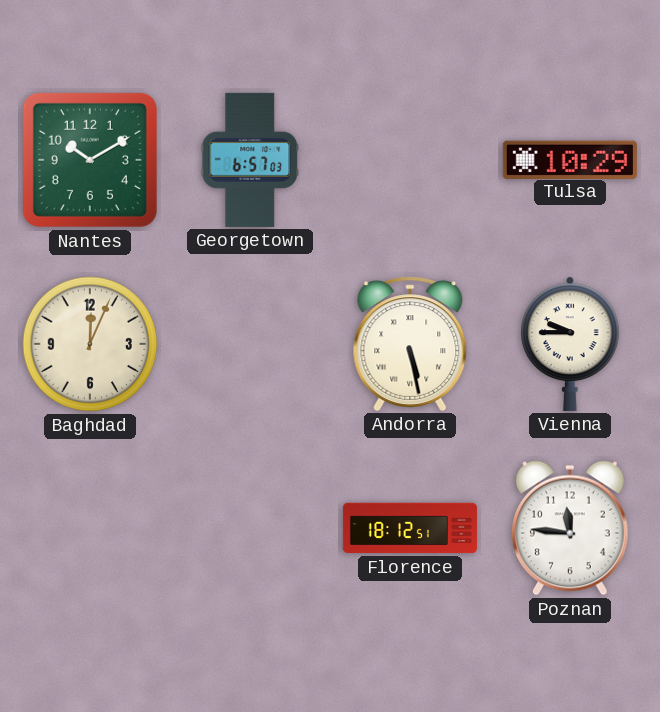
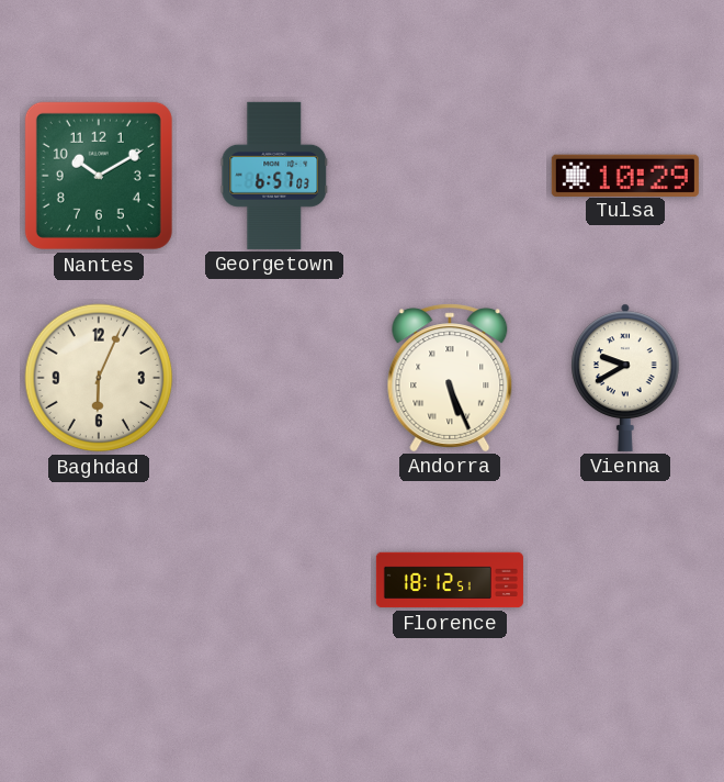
Baghdad: 12:04 -> 6:04 (99, 378)
Andorra: 5:28 -> 5:26 (450, 378)
Vienna: 9:45 -> 9:40 (626, 378)
Poznan: 11:46 -> none (570, 528)
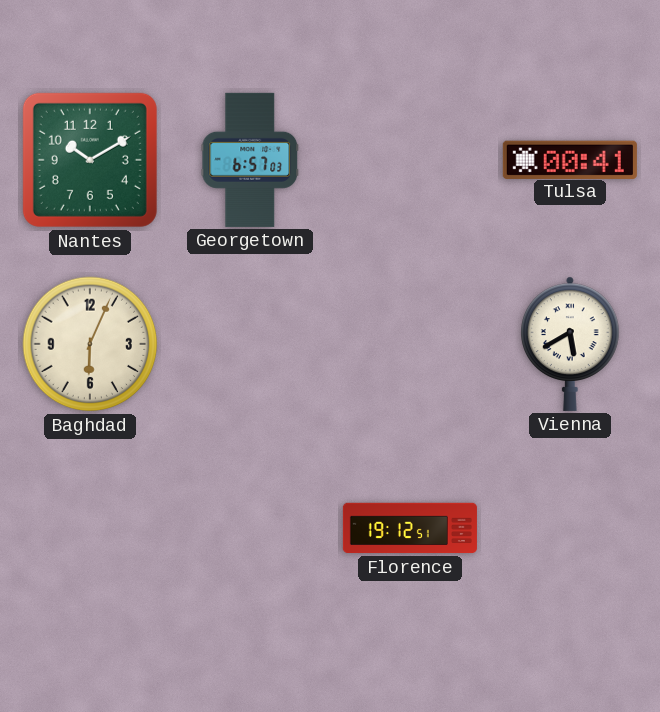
Tulsa: 10:29 -> 00:41 (570, 159)
Andorra: 5:26 -> none (450, 378)
Vienna: 9:40 -> 5:40 (571, 344)
Florence: 18:12 -> 19:12 (410, 528)
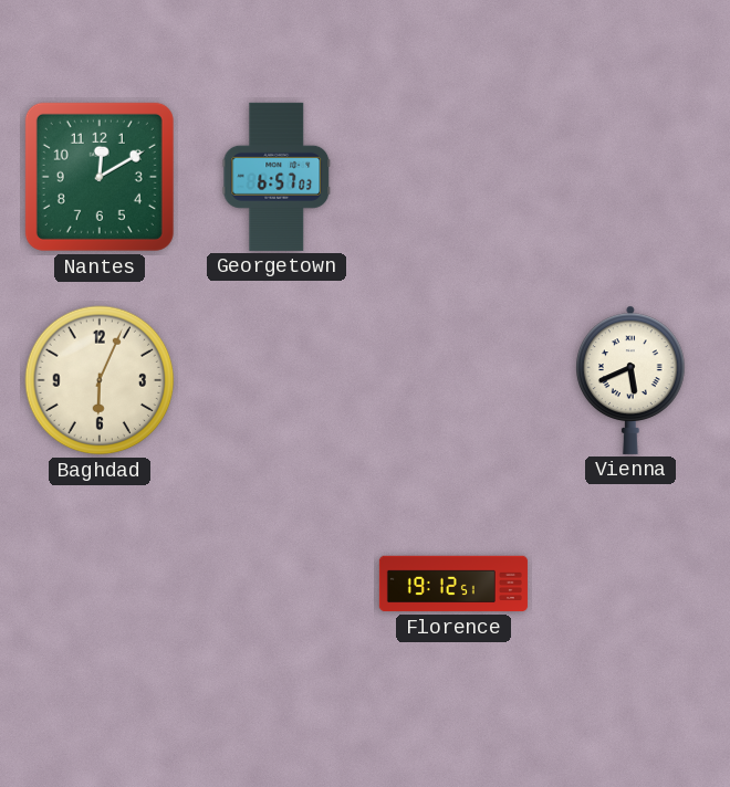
Nantes: 10:10 -> 12:10 (100, 177)
Tulsa: 00:41 -> none (570, 159)
Vienna: 5:40 -> 5:41 (632, 380)
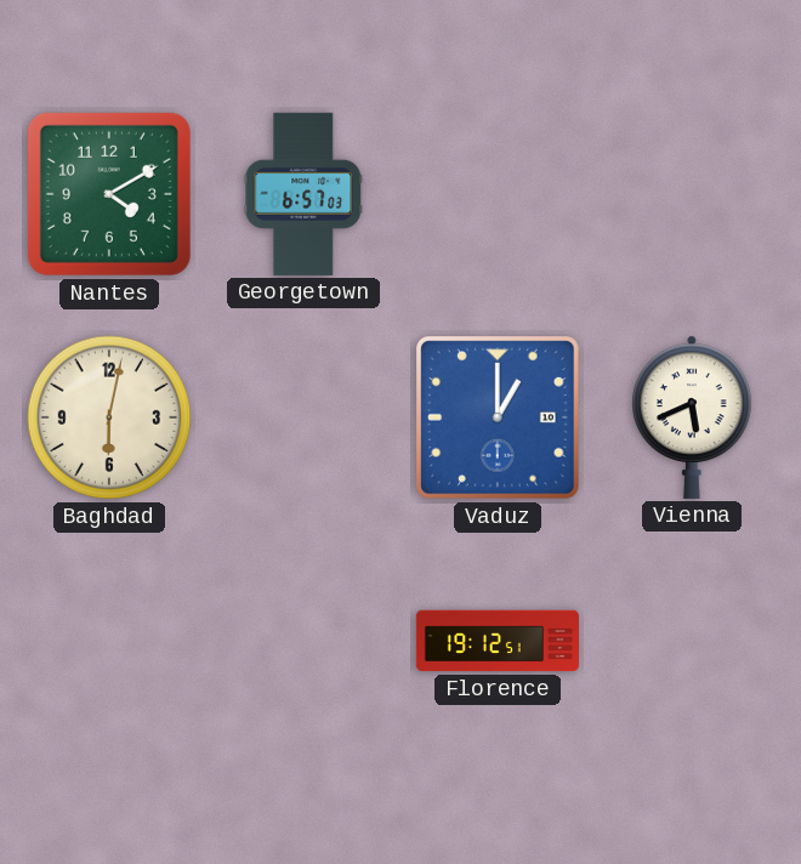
Nantes: 12:10 -> 4:10 (109, 194)
Baghdad: 6:04 -> 6:02 (109, 417)
Vaduz: none -> 1:00 (499, 419)
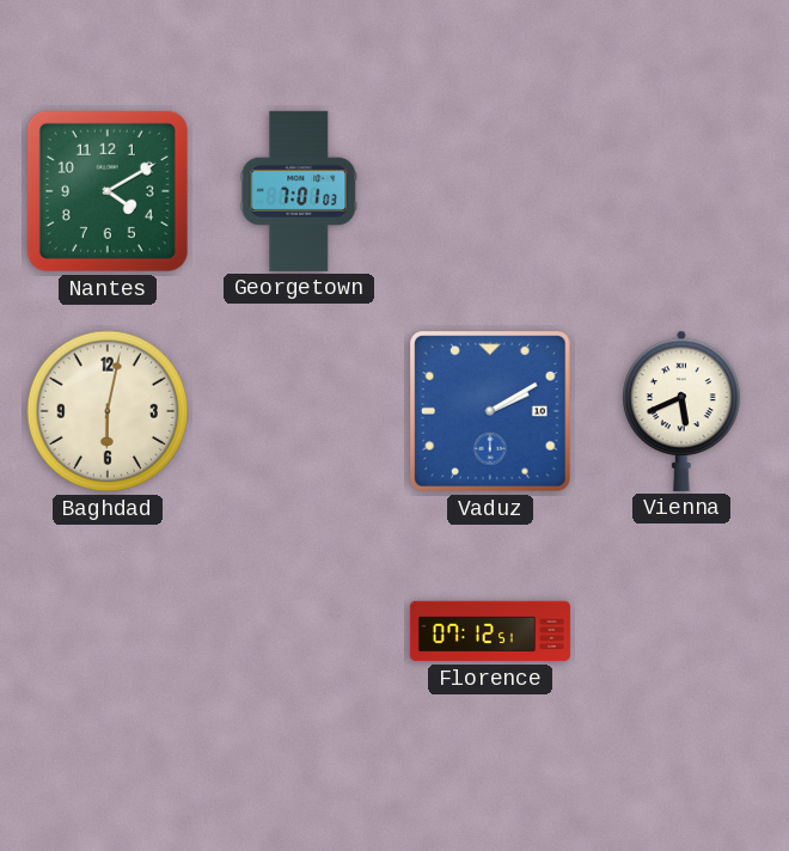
Georgetown: 6:57 -> 7:01 (299, 191)
Vaduz: 1:00 -> 2:10 (491, 412)
Florence: 19:12 -> 07:12 (490, 631)
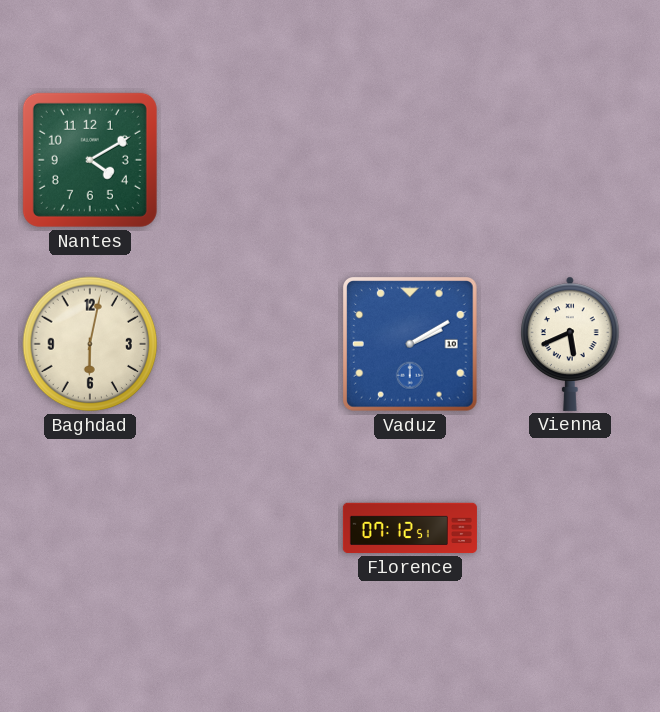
Georgetown: 7:01 -> none (299, 191)
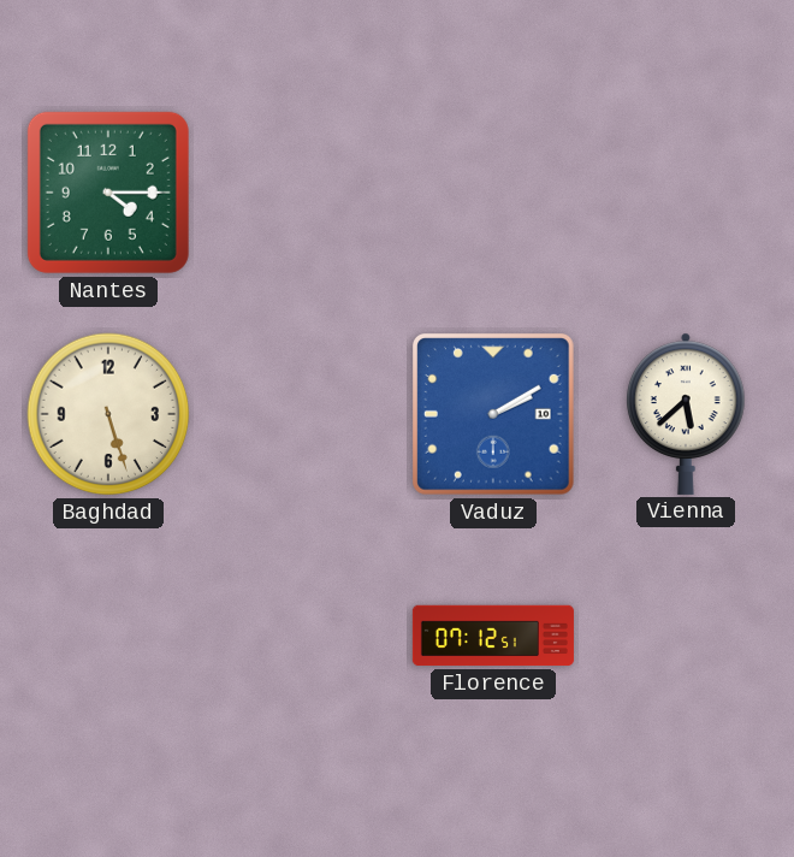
Nantes: 4:10 -> 4:15 (108, 193)
Baghdad: 6:02 -> 5:27 (108, 414)
Vienna: 5:41 -> 5:38 (687, 414)
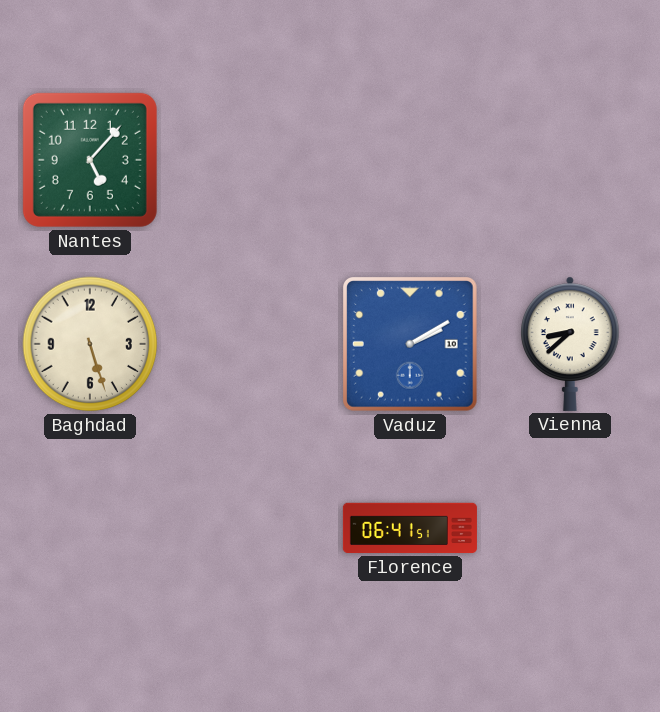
Nantes: 4:15 -> 5:07 (90, 160)
Vienna: 5:38 -> 8:38 (571, 344)
Florence: 07:12 -> 06:41 (410, 528)
